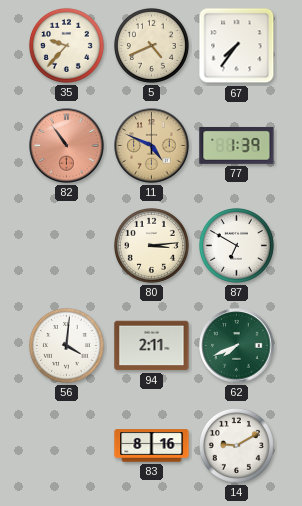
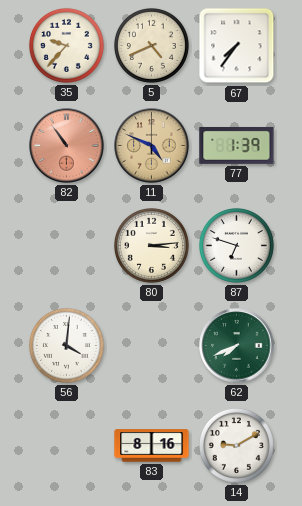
87: 6:50 -> 6:48 (236, 245)
94: 2:11 -> none (152, 346)
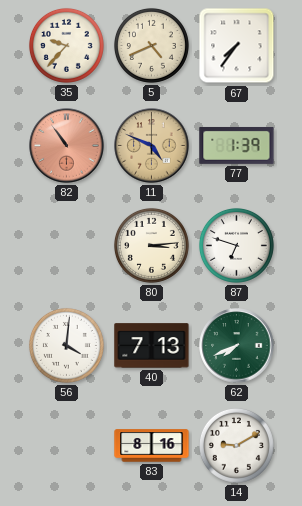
40: none -> 7:13 (152, 346)
